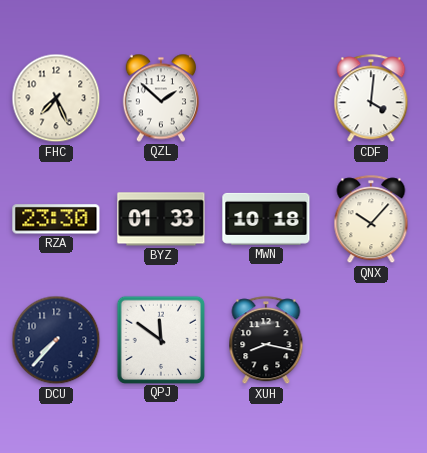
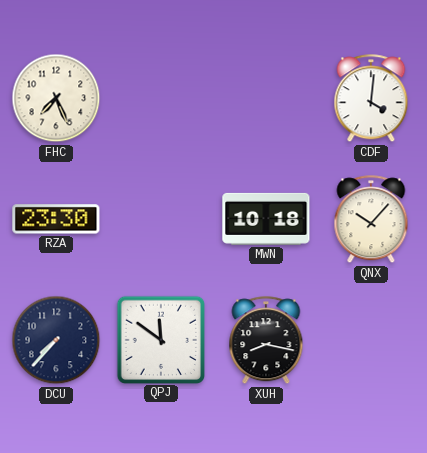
QZL: 1:52 -> none (161, 98)
BYZ: 01:33 -> none (161, 219)
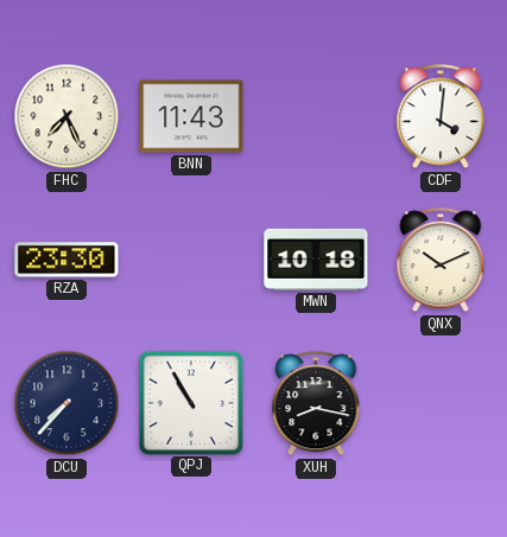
BNN: none -> 11:43 (191, 116)
QNX: 10:07 -> 10:11 (441, 261)
QPJ: 11:51 -> 10:55 (190, 402)
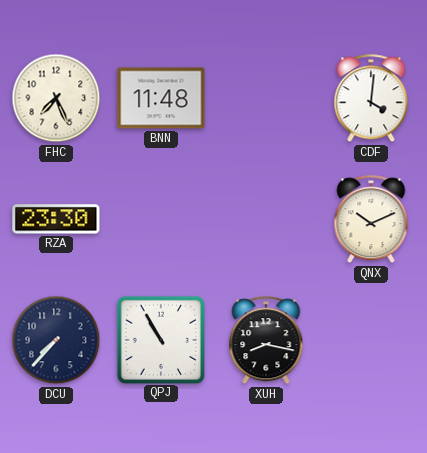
BNN: 11:43 -> 11:48 (161, 98)
MWN: 10:18 -> none (316, 260)
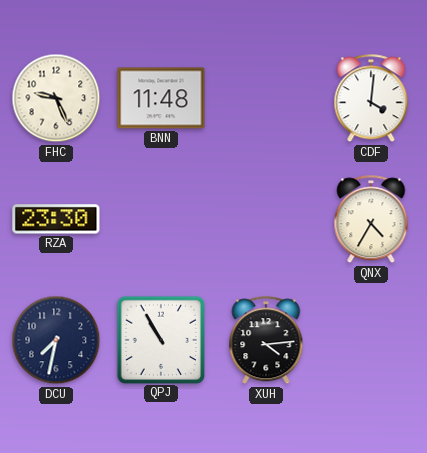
FHC: 7:26 -> 9:26 (56, 98)
QNX: 10:11 -> 4:35 (371, 220)
DCU: 7:37 -> 7:32 (56, 340)
XUH: 8:17 -> 4:14 (266, 341)
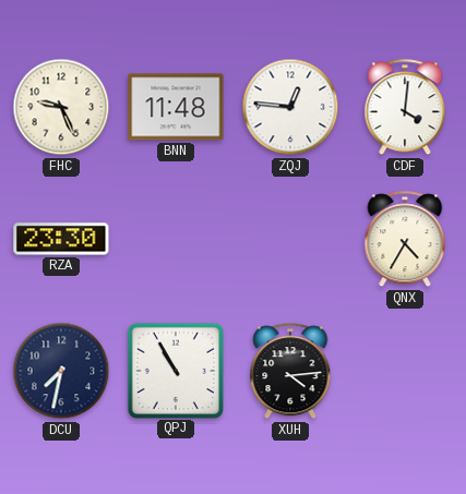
ZQJ: none -> 12:46 (290, 107)
